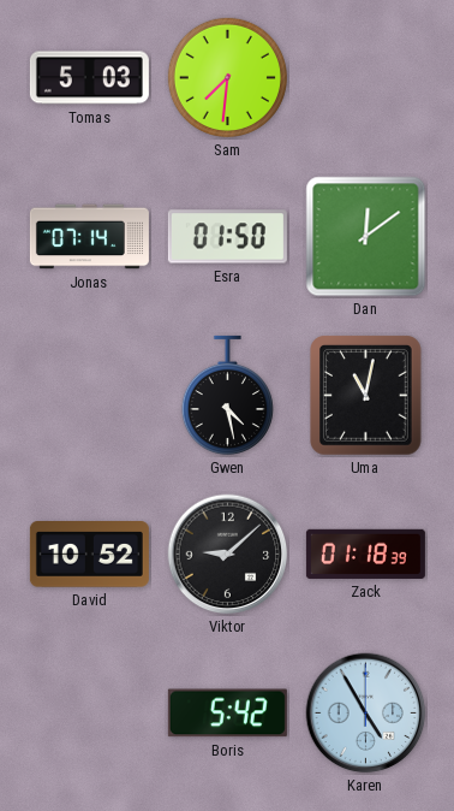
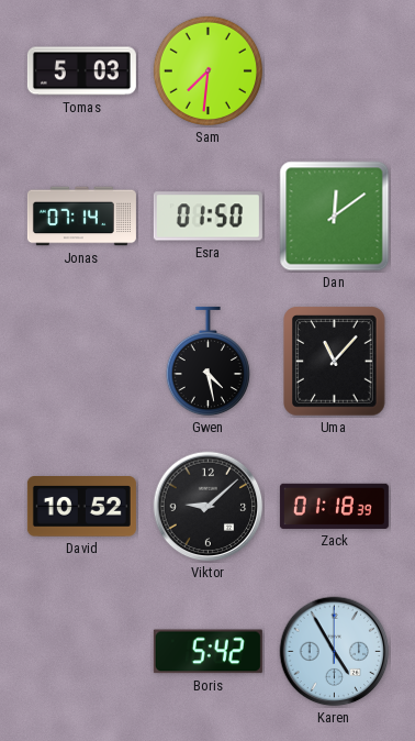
Uma: 11:02 -> 11:07 (335, 362)
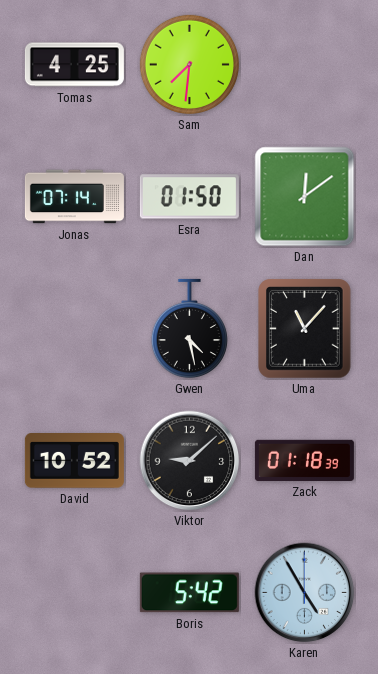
Tomas: 5:03 -> 4:25 (74, 65)
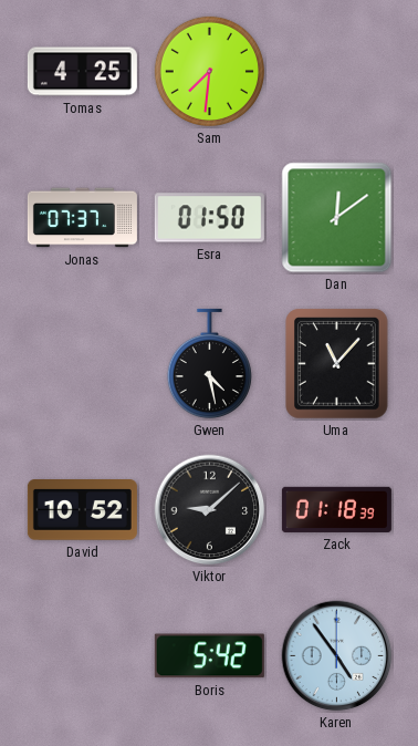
Jonas: 07:14 -> 07:37 (82, 218)
Karen: 4:55 -> 4:54 (337, 656)
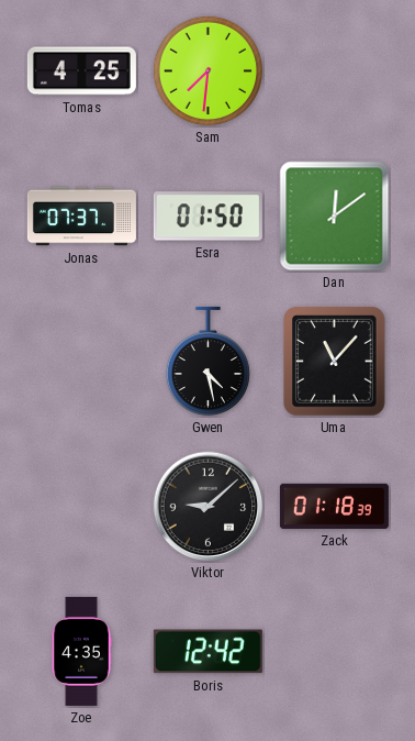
David: 10:52 -> none (82, 510)
Zoe: none -> 4:35 (81, 651)
Boris: 5:42 -> 12:42 (207, 652)
Karen: 4:54 -> none (337, 656)
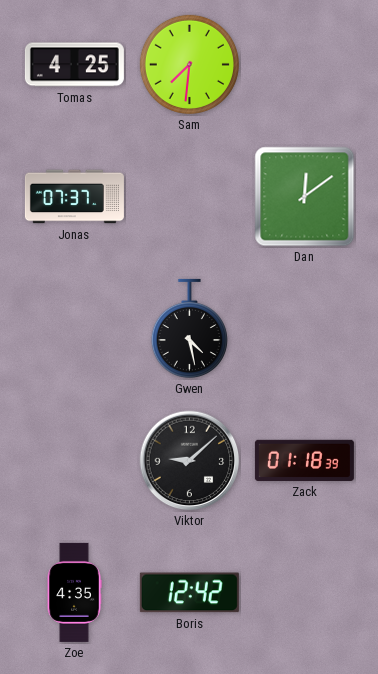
Esra: 01:50 -> none (207, 217)
Uma: 11:07 -> none (335, 362)
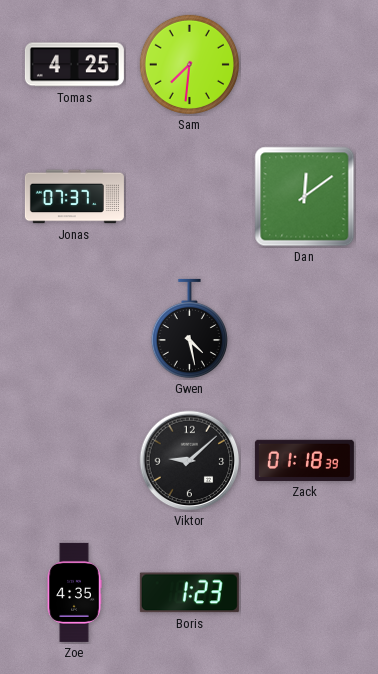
Boris: 12:42 -> 1:23 (189, 593)
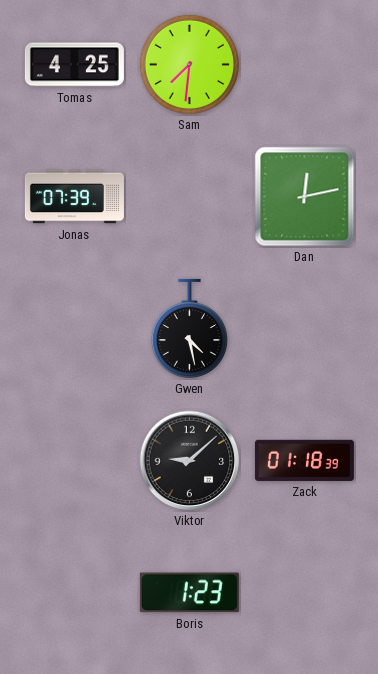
Jonas: 07:37 -> 07:39 (74, 197)
Dan: 12:09 -> 12:13 (305, 197)
Zoe: 4:35 -> none (74, 592)
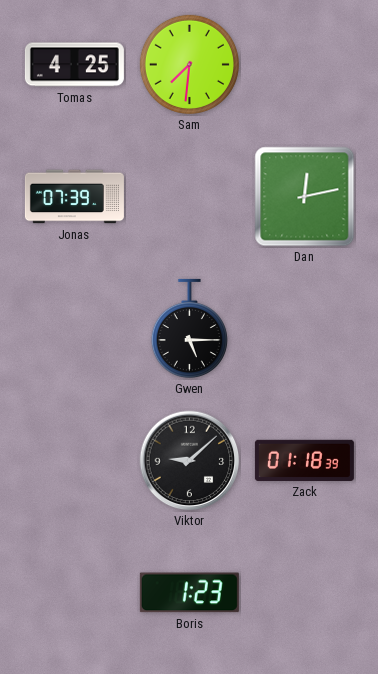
Gwen: 4:28 -> 5:15 (189, 329)
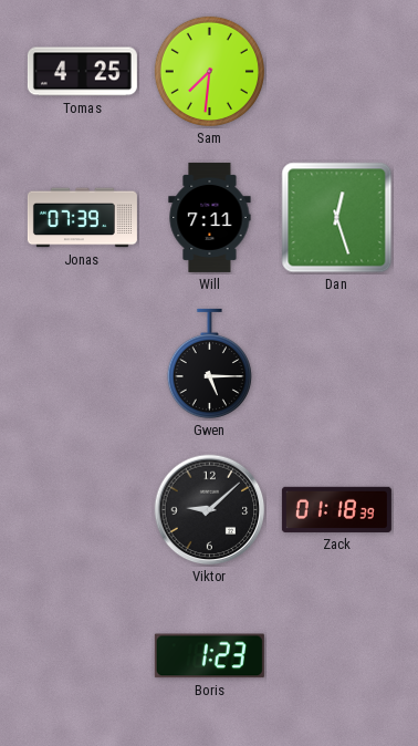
Will: none -> 7:11 (210, 217)
Dan: 12:13 -> 12:27 (337, 218)
